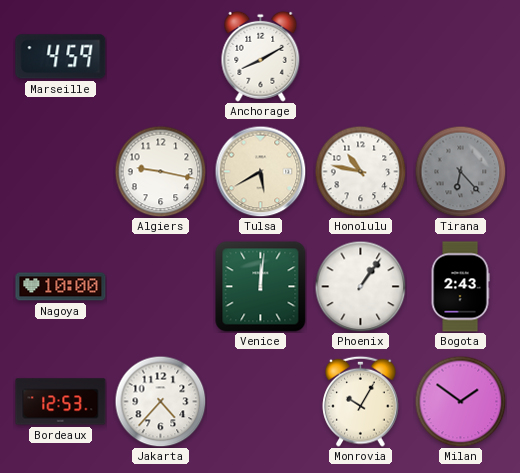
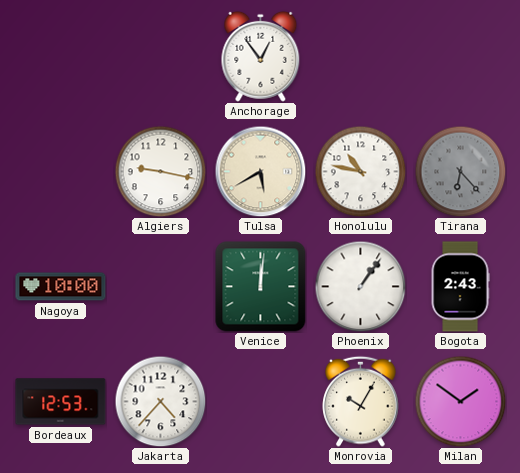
Marseille: 4:59 -> none (61, 57)
Anchorage: 8:10 -> 12:54 (261, 56)
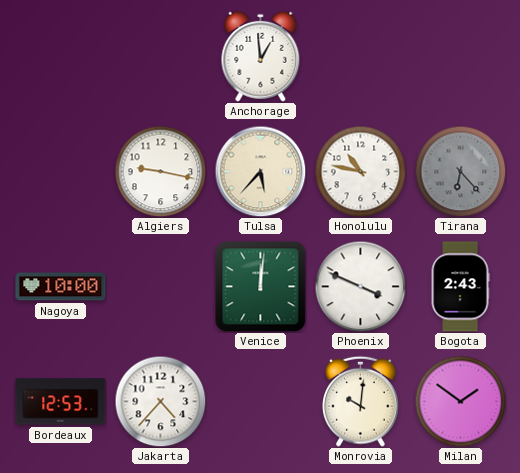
Anchorage: 12:54 -> 12:59 (261, 56)
Tulsa: 5:40 -> 5:37 (260, 171)
Phoenix: 1:06 -> 3:49 (360, 286)
Monrovia: 10:05 -> 10:01 (361, 401)
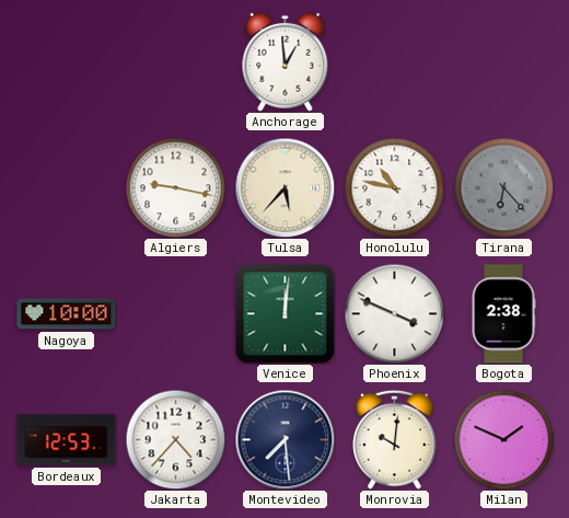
Bogota: 2:43 -> 2:38 (503, 314)
Montevideo: none -> 7:29 (284, 439)
Milan: 1:51 -> 1:49 (503, 439)
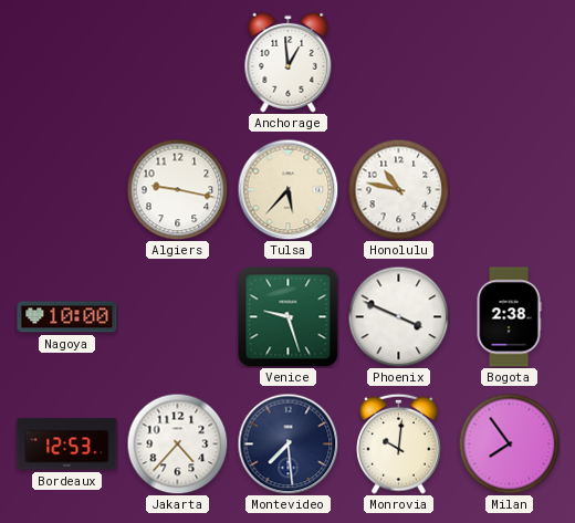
Tirana: 6:23 -> none (503, 187)
Venice: 12:01 -> 9:27 (289, 317)
Milan: 1:49 -> 7:54 (509, 443)
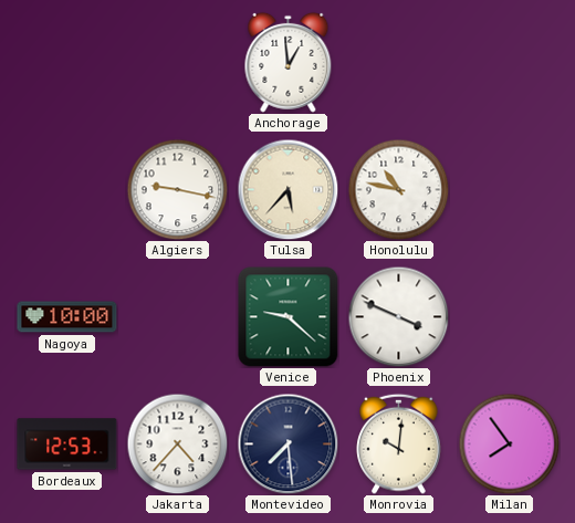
Venice: 9:27 -> 9:22 (289, 317)
Bogota: 2:38 -> none (509, 317)
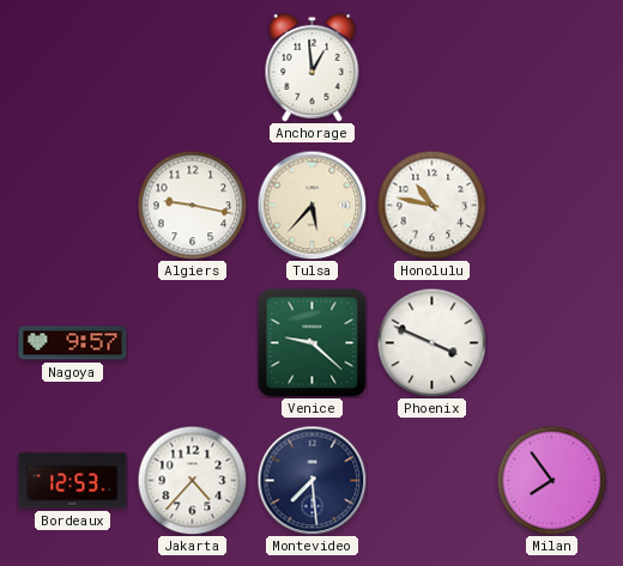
Nagoya: 10:00 -> 9:57 (73, 343)
Monrovia: 10:01 -> none (399, 443)
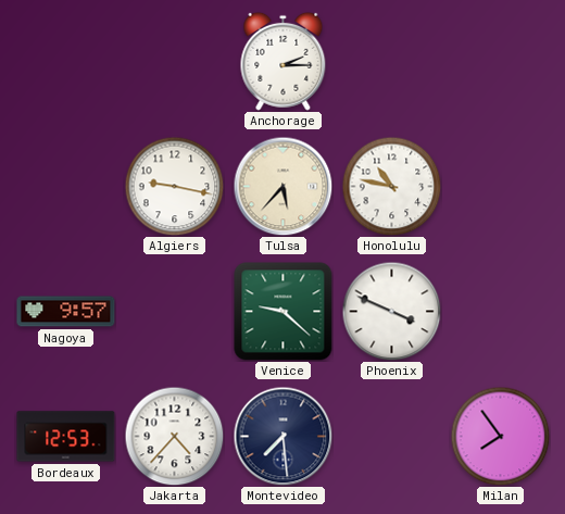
Anchorage: 12:59 -> 2:15 (284, 61)
